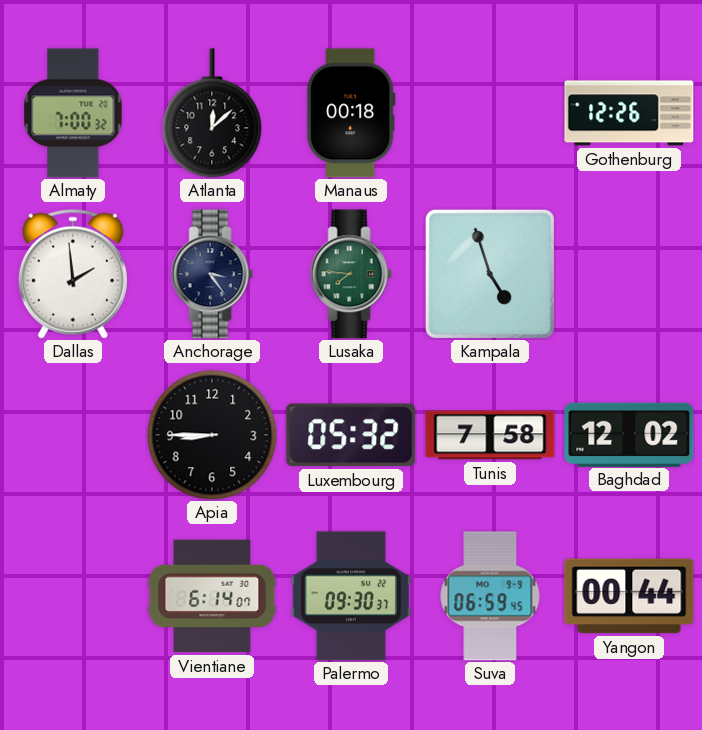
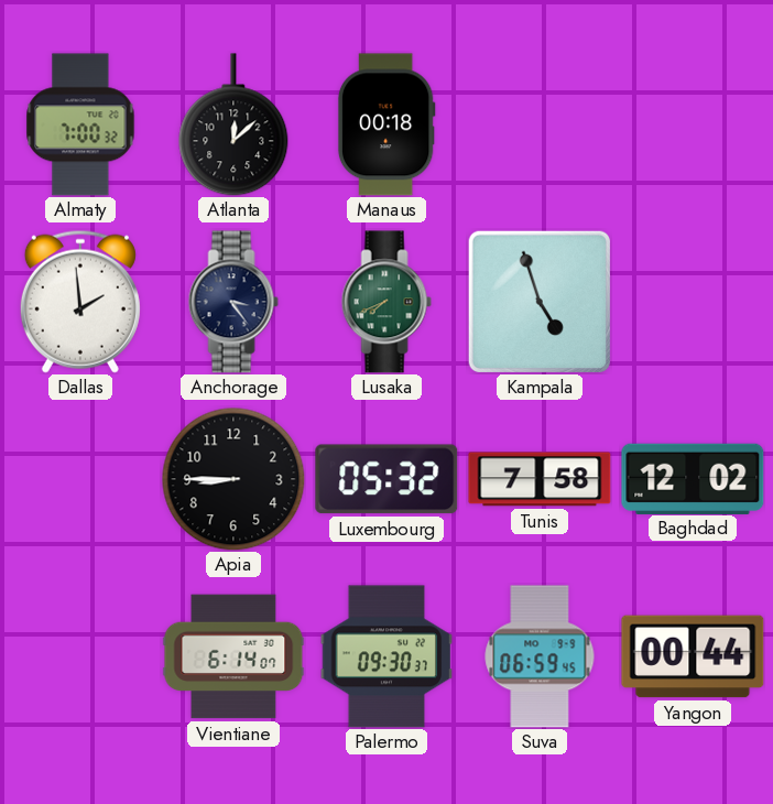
Gothenburg: 12:26 -> none (629, 113)
Lusaka: 7:46 -> 7:41 (386, 302)
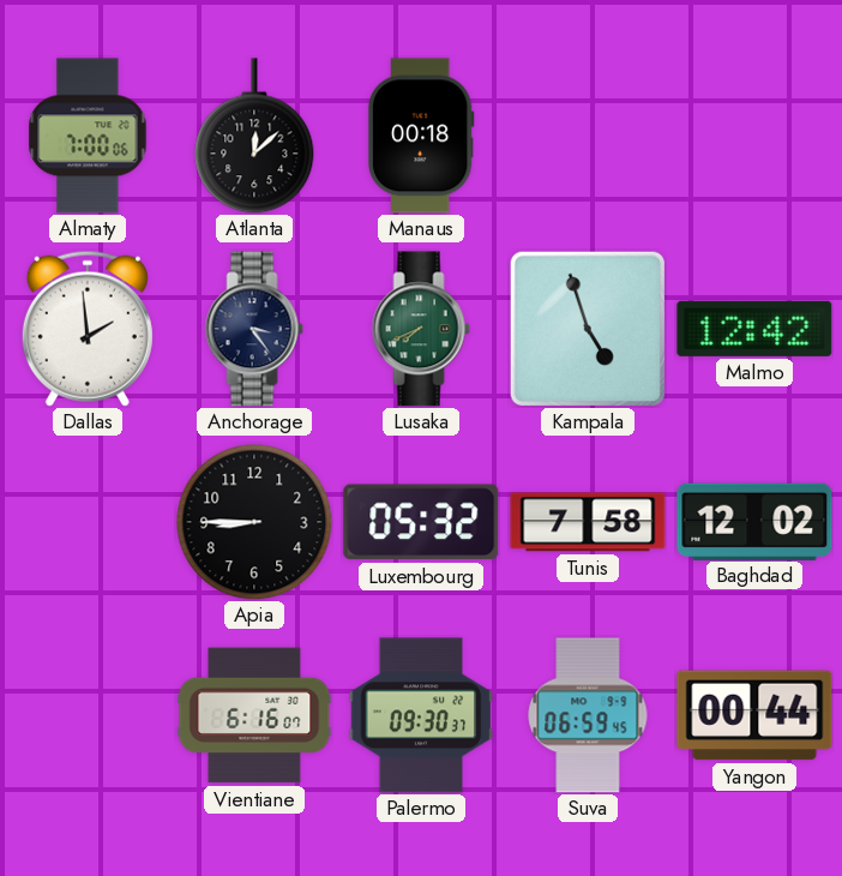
Almaty: 7:00:32 -> 7:00:06 (88, 136)
Malmo: none -> 12:42 (754, 329)
Vientiane: 6:14 -> 6:16 (254, 715)
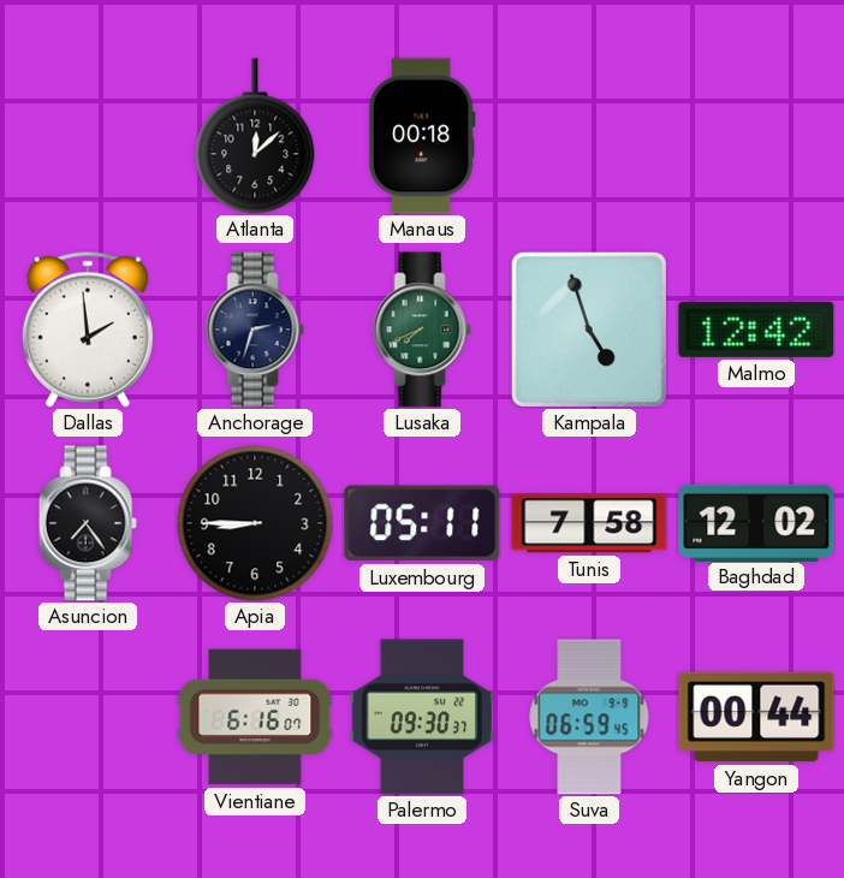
Almaty: 7:00 -> none (88, 136)
Anchorage: 3:24 -> 2:33 (255, 330)
Asuncion: none -> 7:24 (88, 523)
Luxembourg: 05:32 -> 05:11 (422, 523)
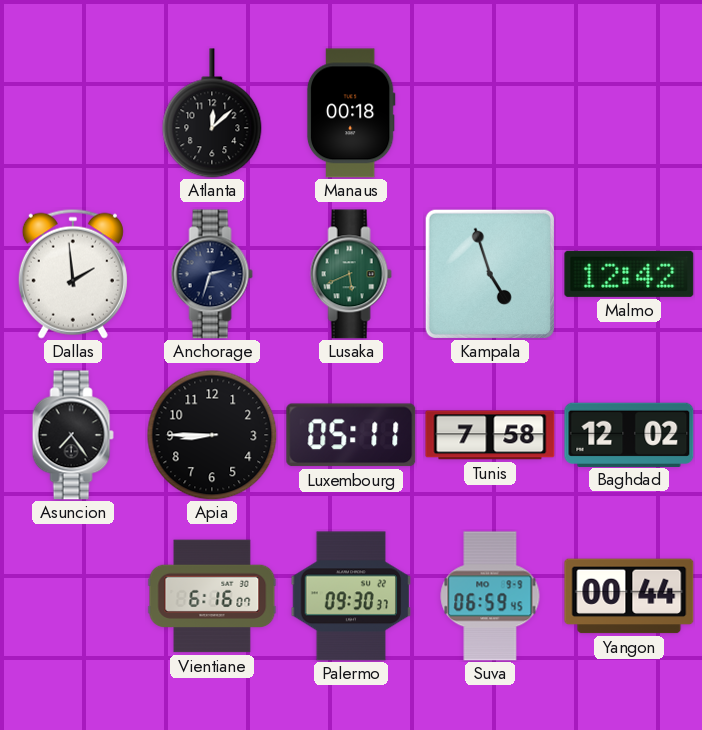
Lusaka: 7:41 -> 5:41 (351, 274)
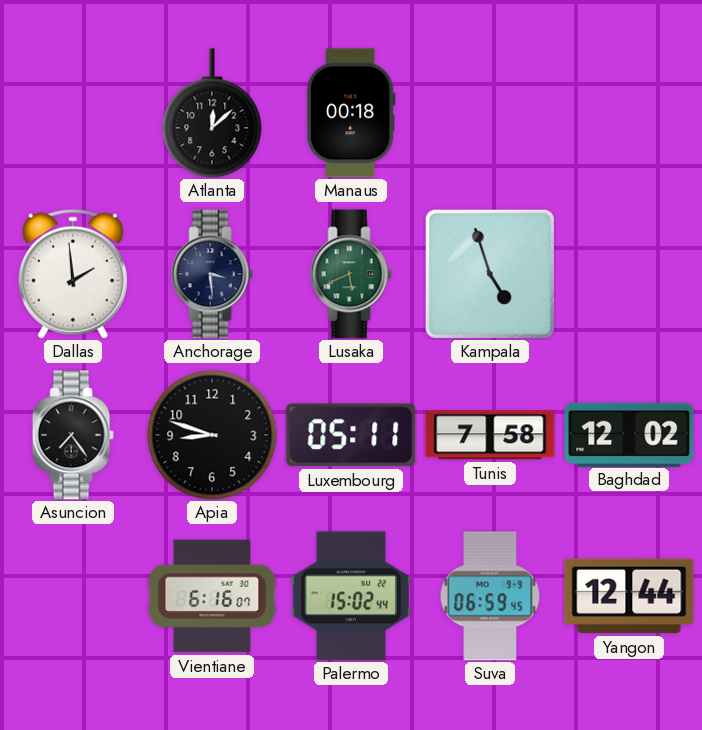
Anchorage: 2:33 -> 3:29 (212, 274)
Malmo: 12:42 -> none (629, 274)
Apia: 8:45 -> 8:48 (212, 435)
Palermo: 09:30 -> 15:02 (351, 596)
Yangon: 00:44 -> 12:44 (629, 596)
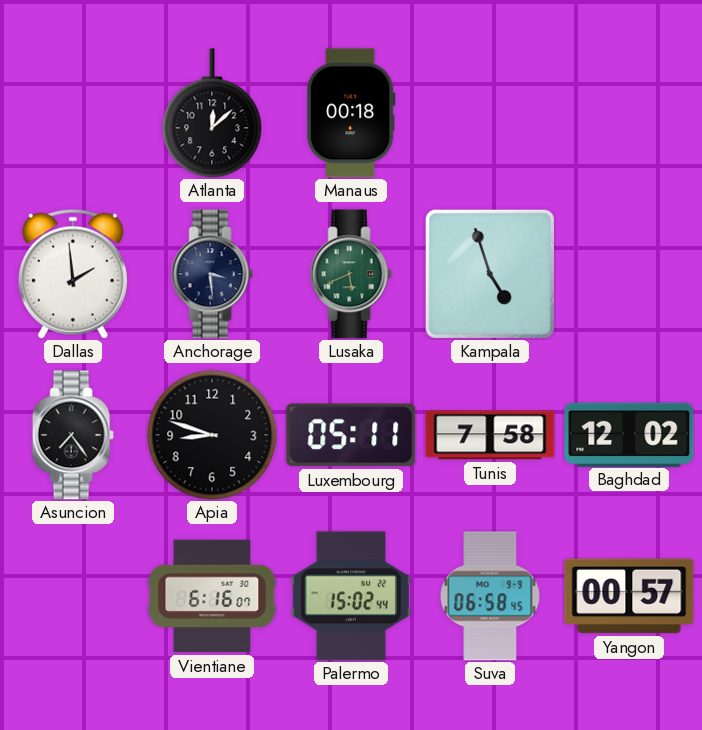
Suva: 06:59 -> 06:58 (490, 596)
Yangon: 12:44 -> 00:57 (629, 596)
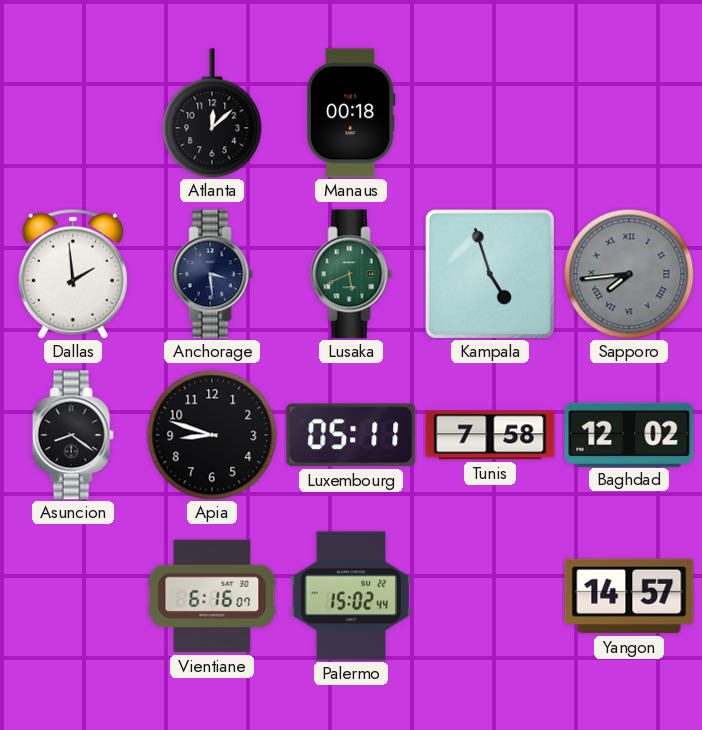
Sapporo: none -> 7:44 (629, 274)
Asuncion: 7:24 -> 8:21 (73, 435)
Suva: 06:58 -> none (490, 596)
Yangon: 00:57 -> 14:57 (629, 596)
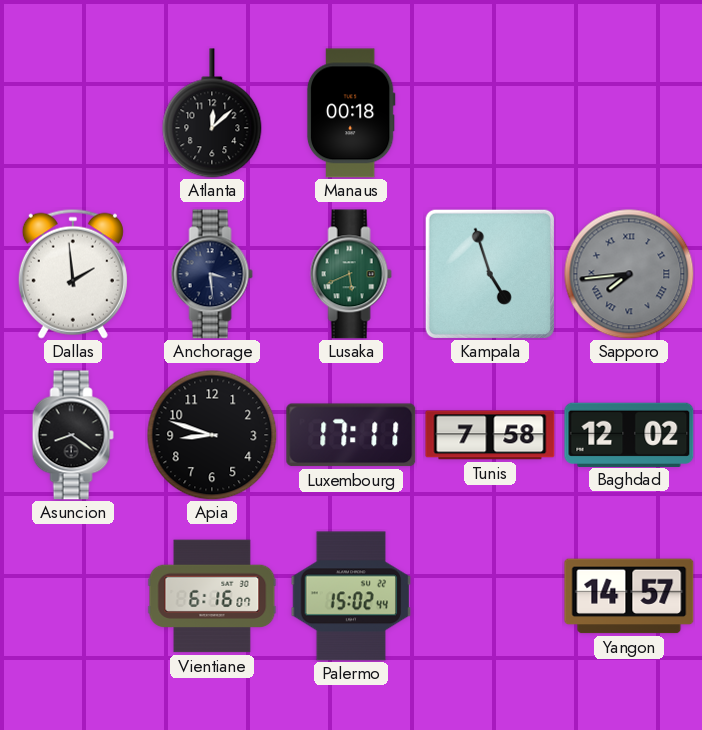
Luxembourg: 05:11 -> 17:11 (351, 435)
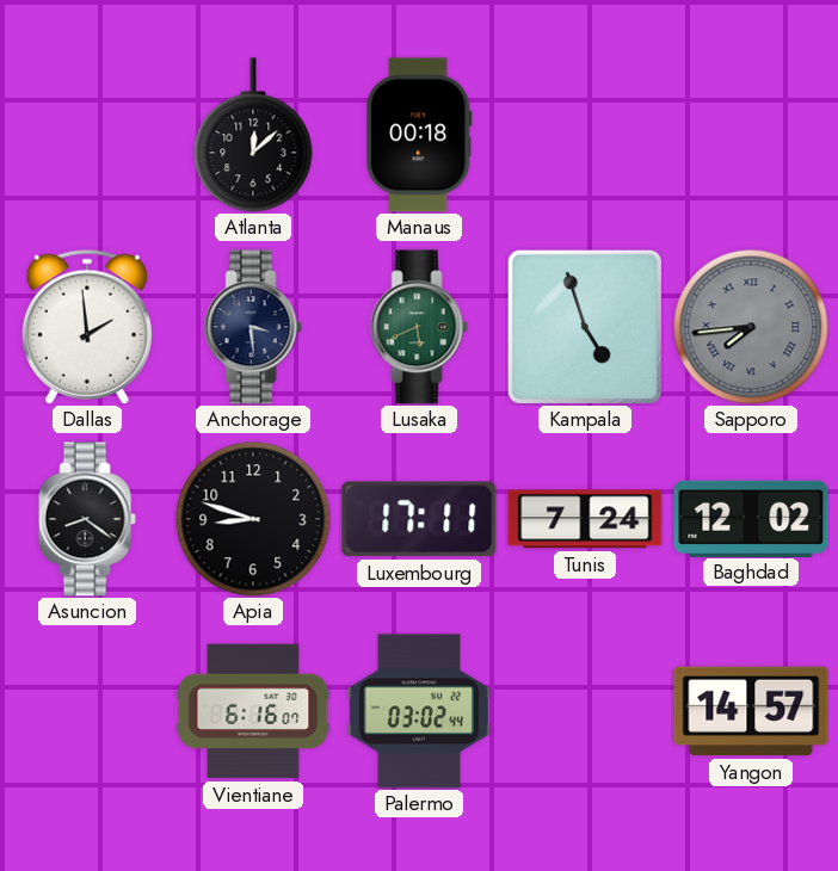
Tunis: 7:58 -> 7:24 (585, 519)
Palermo: 15:02 -> 03:02 (419, 711)
